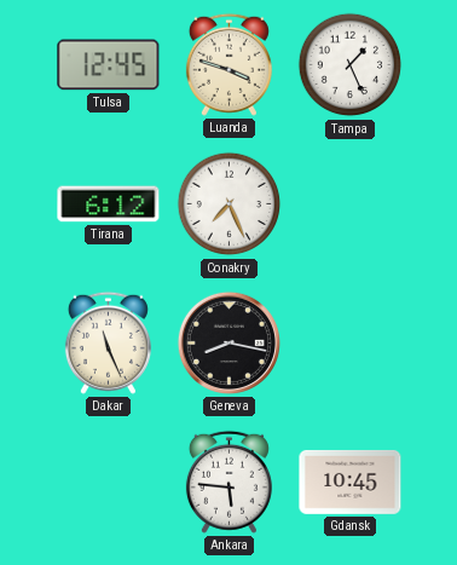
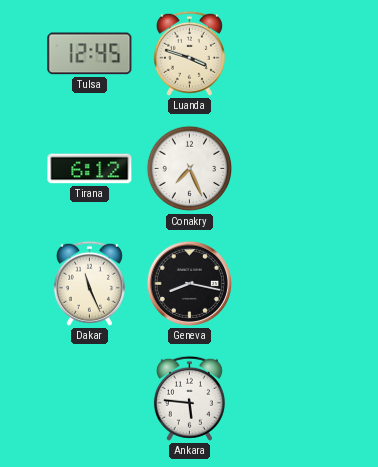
Tampa: 1:26 -> none (351, 65)
Gdansk: 10:45 -> none (351, 482)
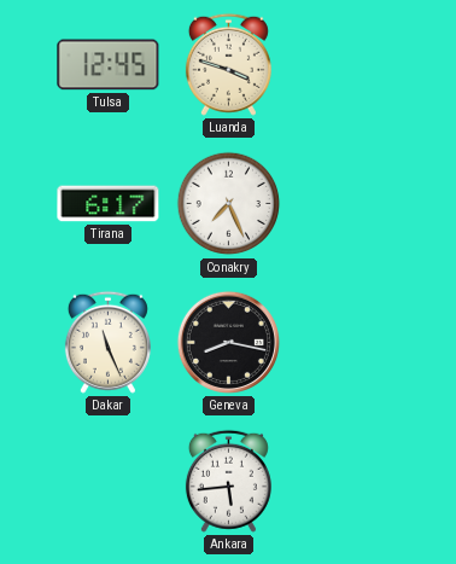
Tirana: 6:12 -> 6:17 (109, 204)
Ankara: 5:46 -> 5:44 (228, 481)
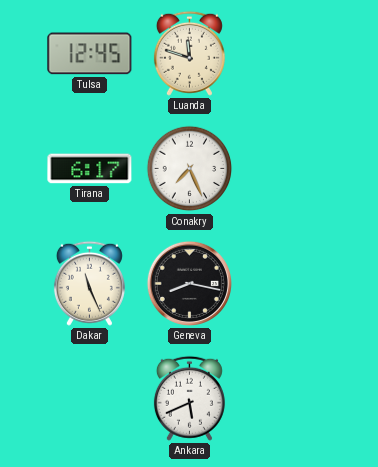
Luanda: 3:48 -> 11:48 (189, 53)
Ankara: 5:44 -> 5:41 (189, 398)
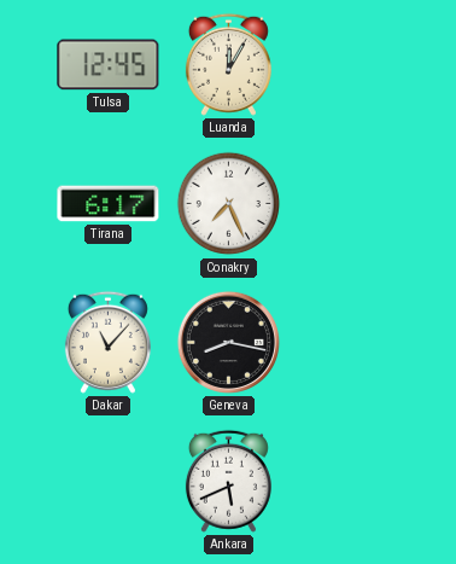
Luanda: 11:48 -> 12:05 (228, 64)
Dakar: 11:26 -> 11:07 (107, 342)
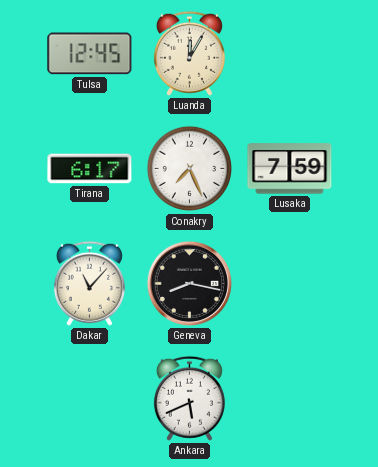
Lusaka: none -> 7:59 (290, 169)
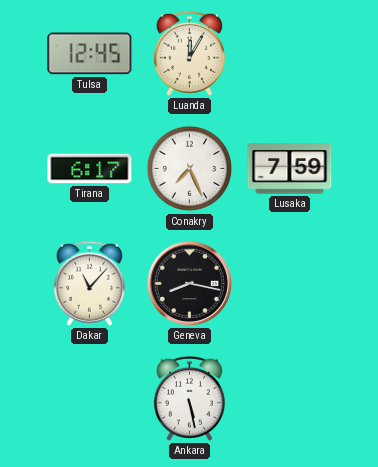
Ankara: 5:41 -> 5:28 (189, 398)
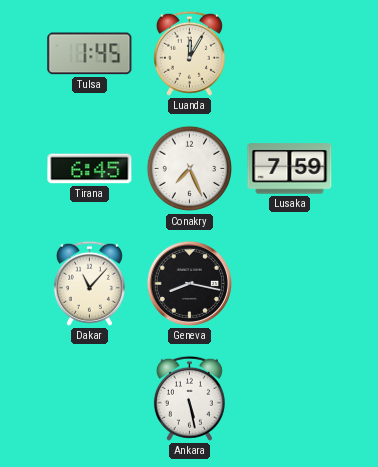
Tulsa: 12:45 -> 1:45 (90, 54)
Tirana: 6:17 -> 6:45 (90, 169)
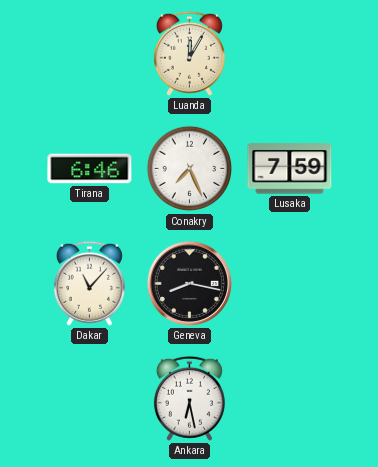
Tulsa: 1:45 -> none (90, 54)
Tirana: 6:45 -> 6:46 (90, 169)
Ankara: 5:28 -> 6:28 (189, 398)
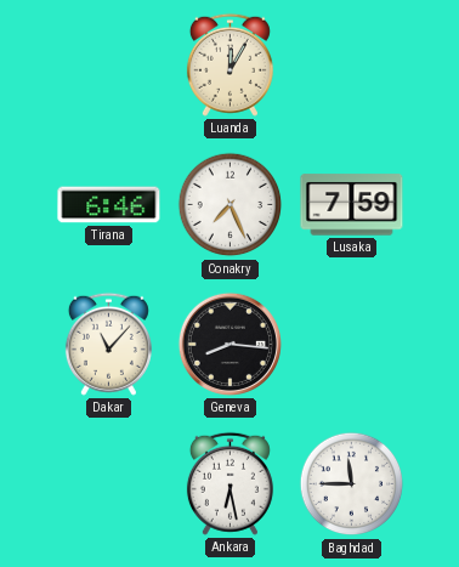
Geneva: 8:17 -> 8:16 (229, 344)
Baghdad: none -> 11:45 (352, 484)
